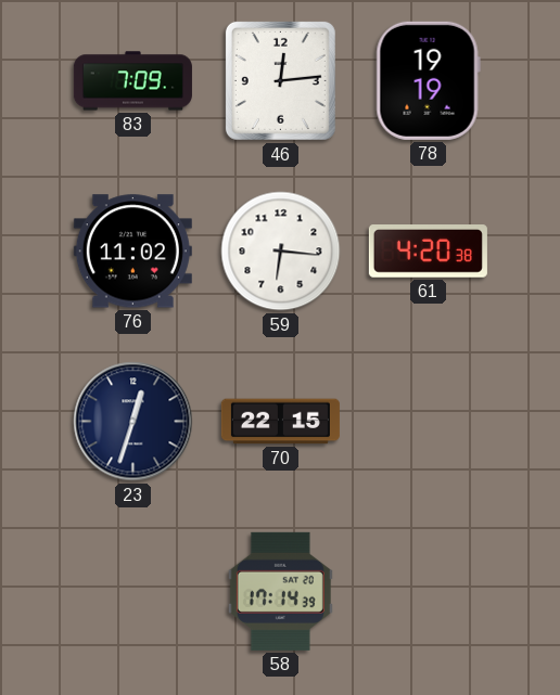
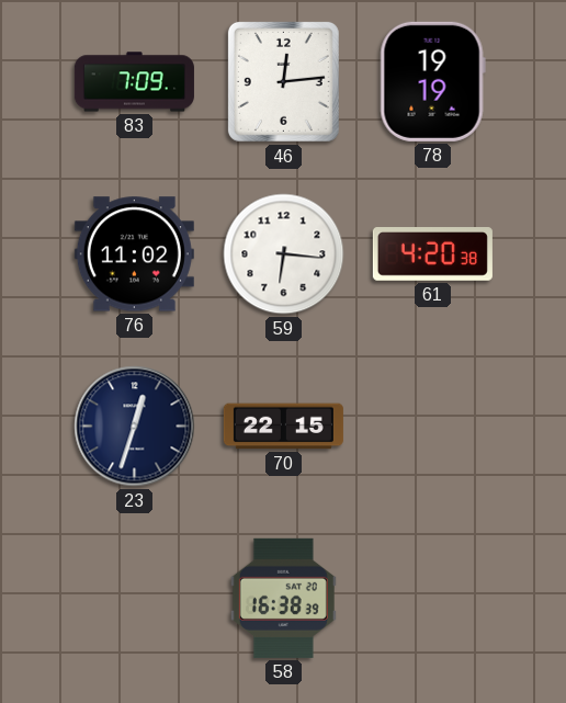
58: 17:14 -> 16:38 (283, 598)
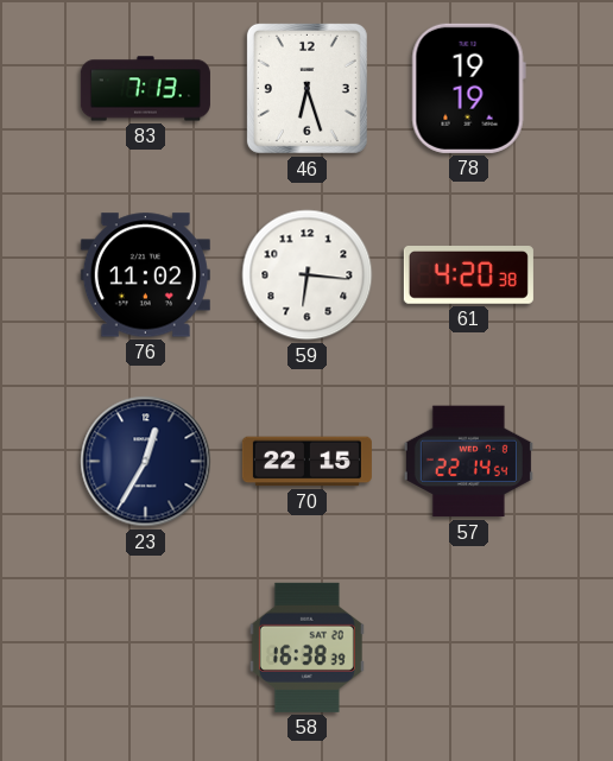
83: 7:09 -> 7:13 (145, 89)
46: 12:14 -> 6:27 (306, 88)
23: 12:33 -> 12:35 (146, 462)
57: none -> 22:14 (468, 462)
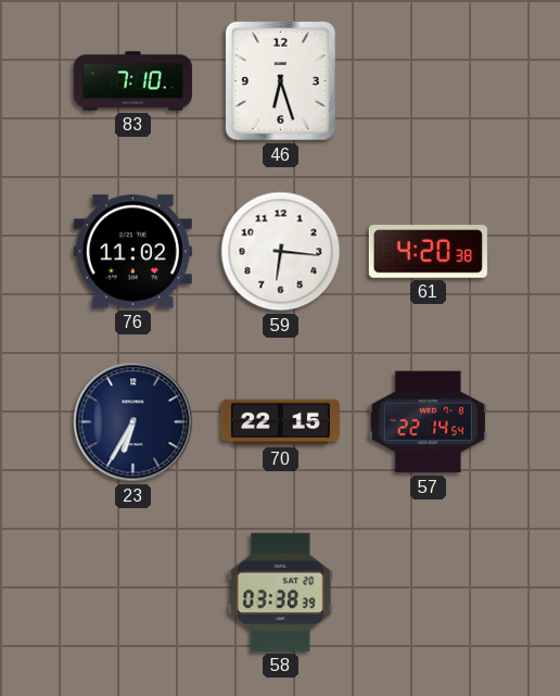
83: 7:13 -> 7:10 (132, 81)
78: 19:19 -> none (468, 88)
23: 12:35 -> 6:35 (133, 422)
58: 16:38 -> 03:38 (280, 592)
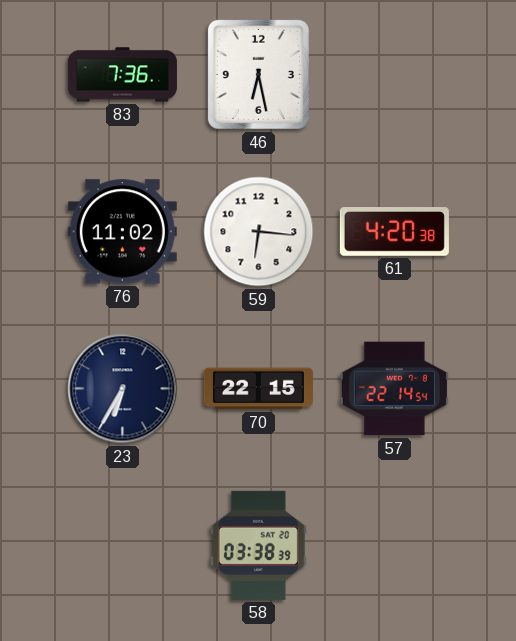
83: 7:10 -> 7:36 (122, 75)
46: 6:27 -> 6:28 (258, 74)
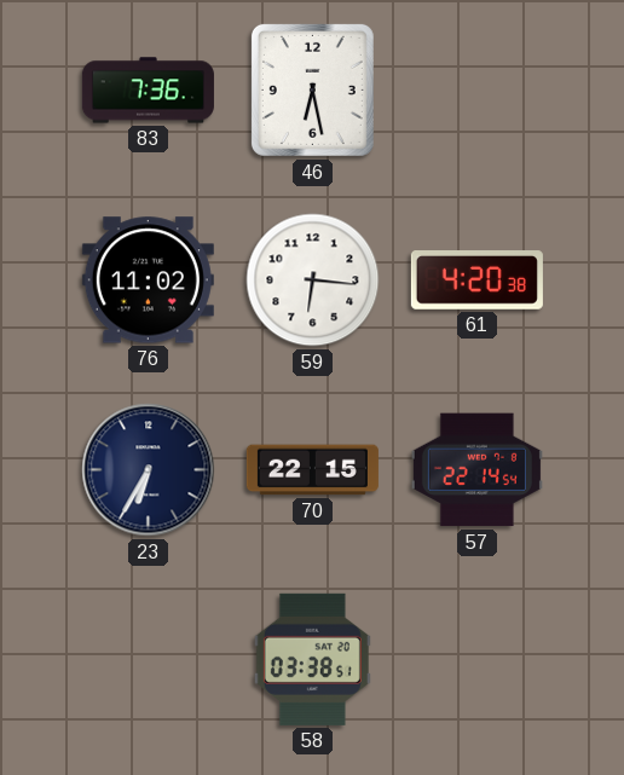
58: 03:38:39 -> 03:38:51 (312, 659)
